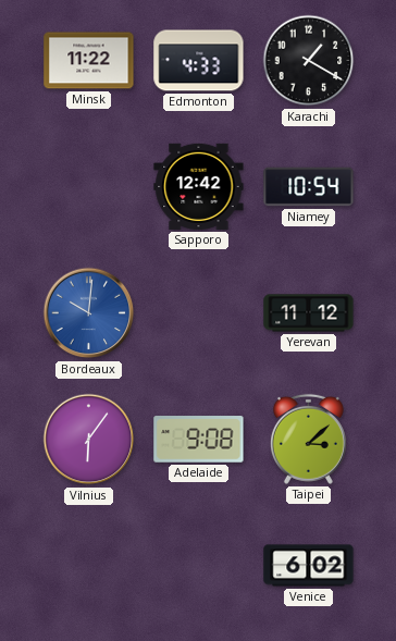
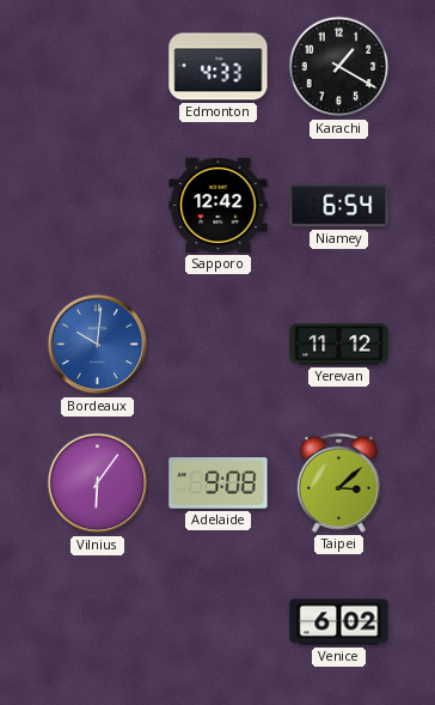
Minsk: 11:22 -> none (89, 61)
Niamey: 10:54 -> 6:54 (339, 206)
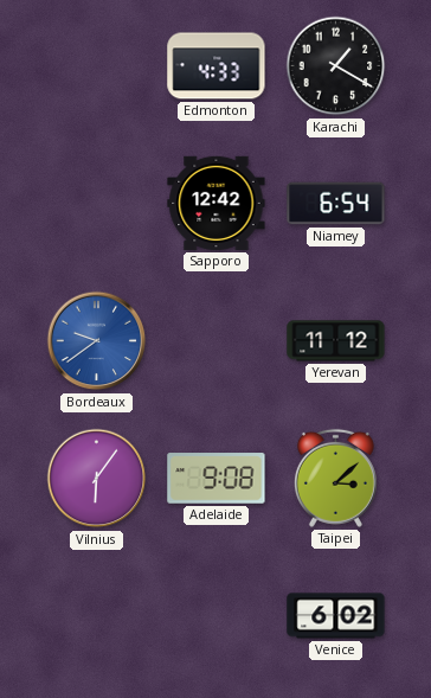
Bordeaux: 10:01 -> 9:39 (97, 341)
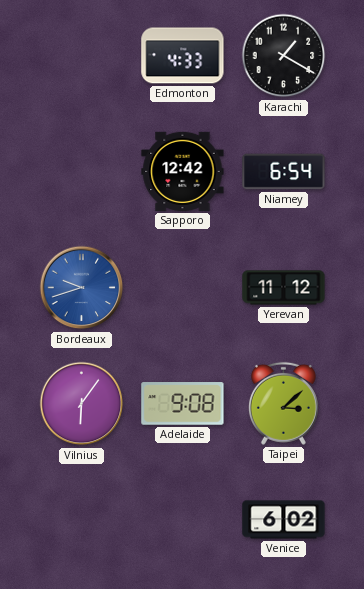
Bordeaux: 9:39 -> 9:42 (82, 288)
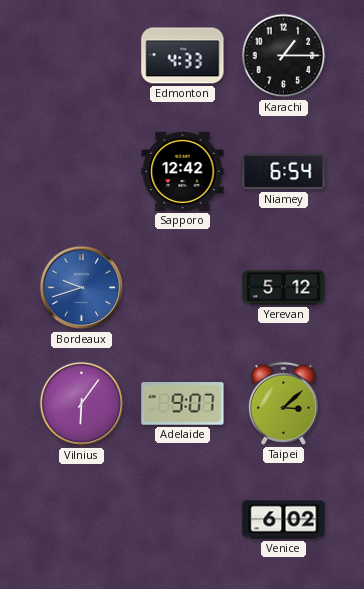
Karachi: 1:20 -> 1:15 (284, 56)
Yerevan: 11:12 -> 5:12 (284, 288)
Adelaide: 9:08 -> 9:07 (183, 404)
